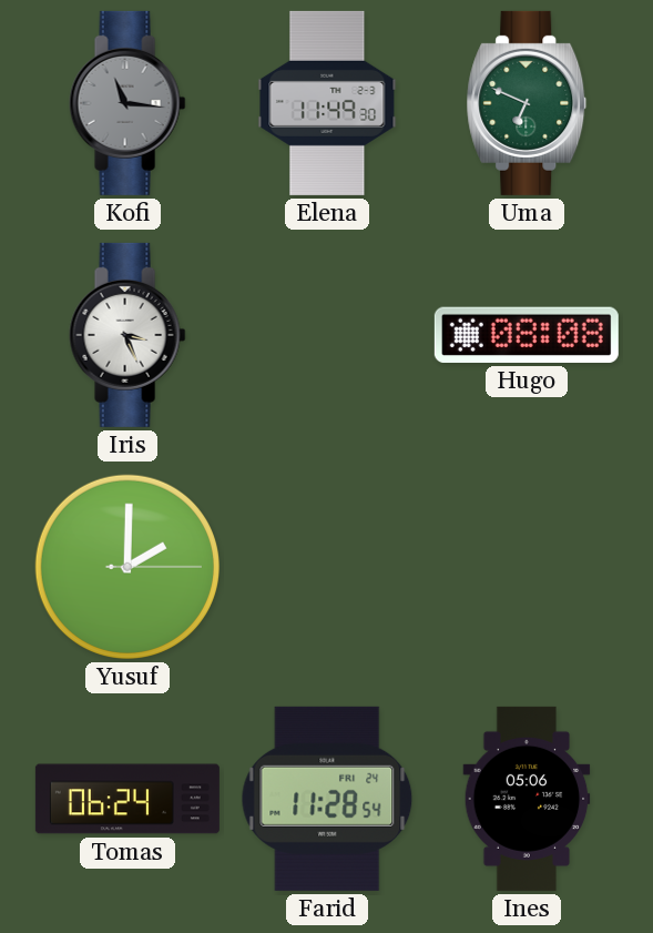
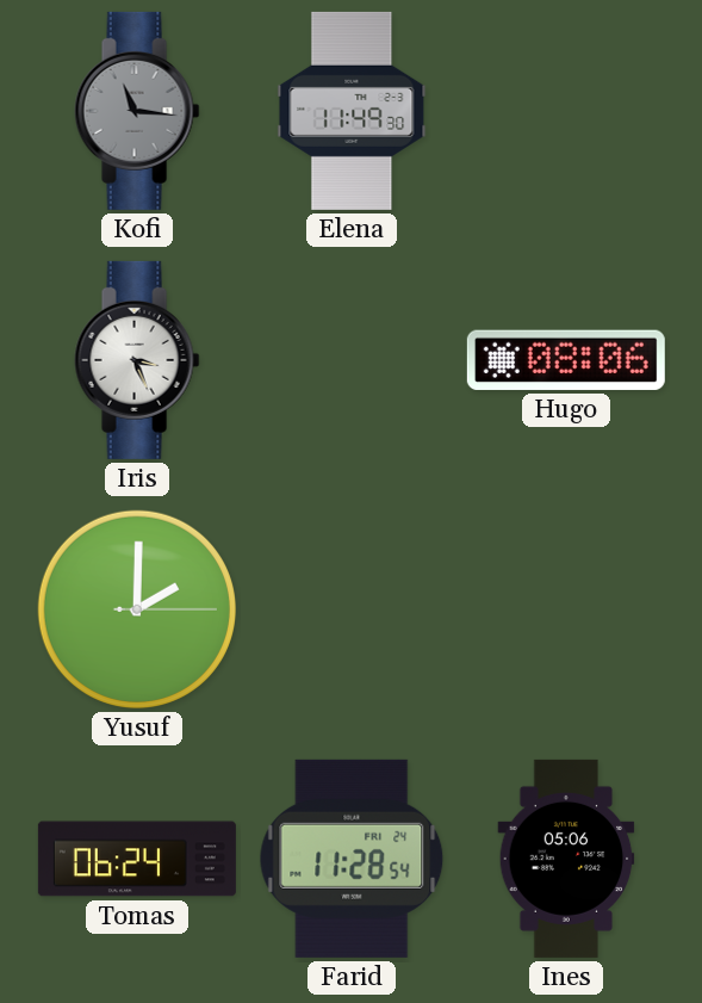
Uma: 6:49 -> none (527, 103)
Hugo: 08:08 -> 08:06 (566, 360)
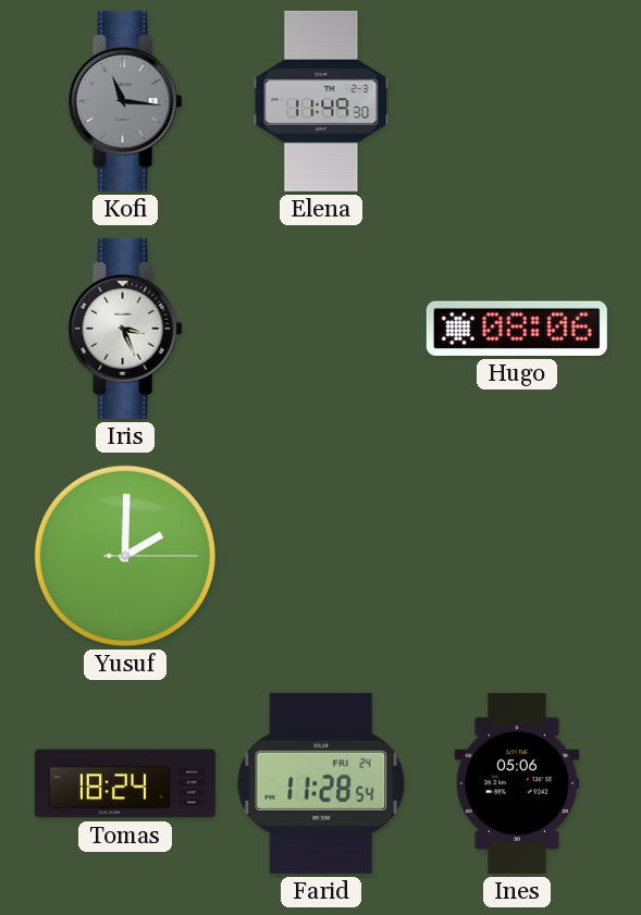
Tomas: 06:24 -> 18:24 (125, 783)
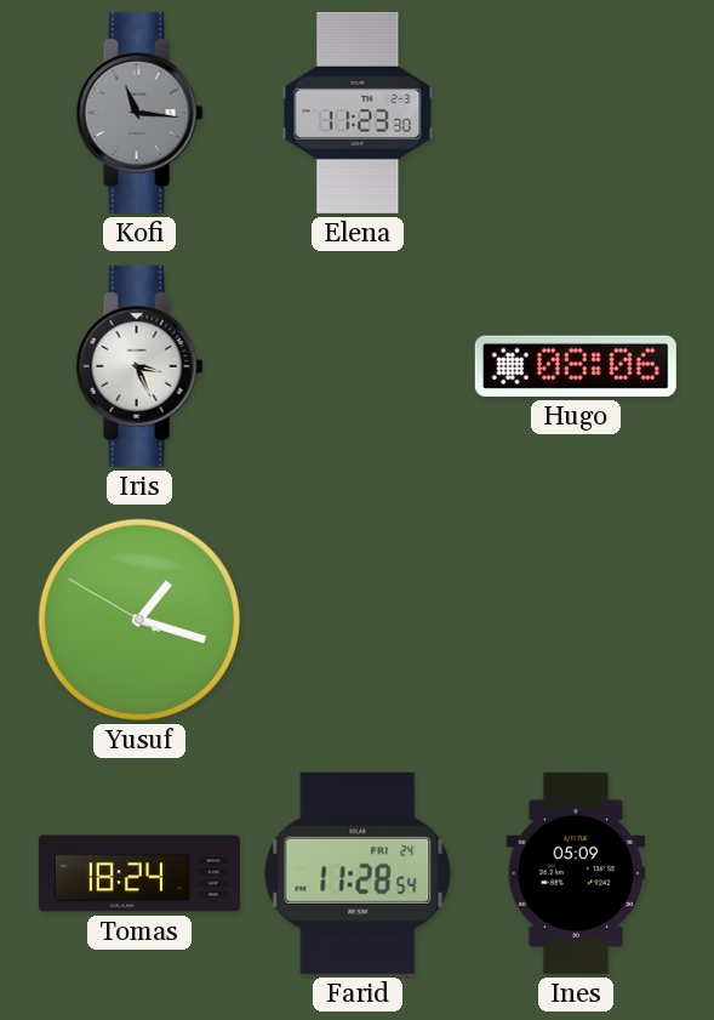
Elena: 11:49 -> 11:23 (358, 113)
Yusuf: 2:00 -> 1:17 (139, 620)
Ines: 05:06 -> 05:09 (576, 873)
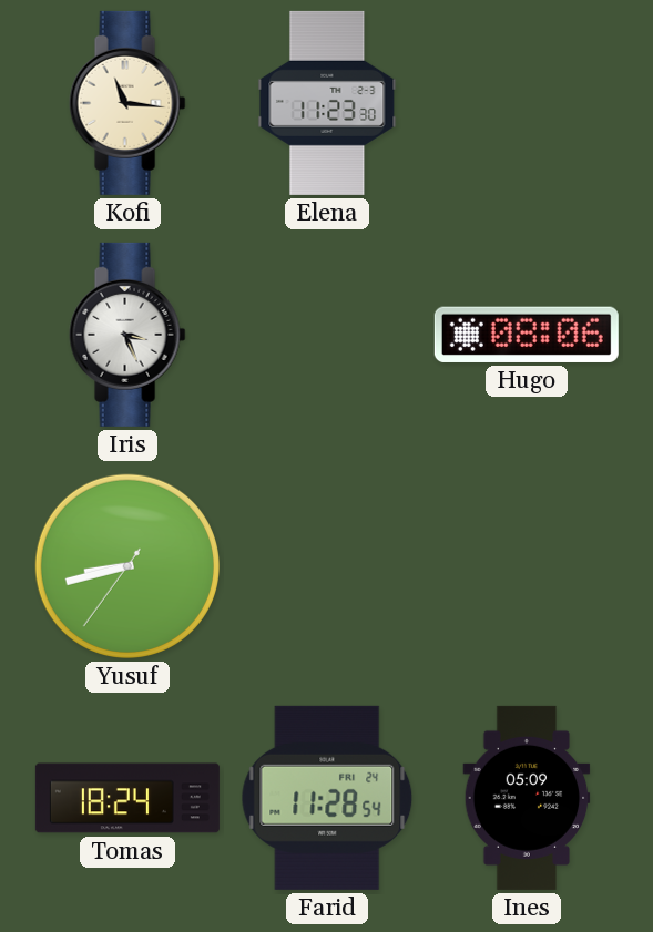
Kofi dial: grey -> cream (127, 103)
Yusuf: 1:17 -> 8:42 (127, 566)
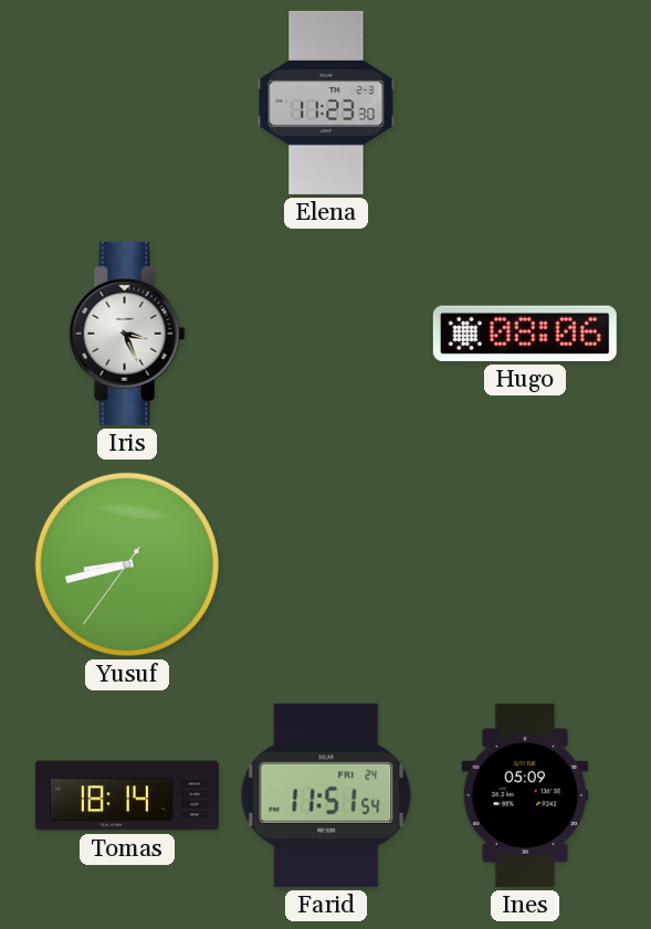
Kofi: 11:16 -> none (127, 103)
Tomas: 18:24 -> 18:14 (127, 795)
Farid: 11:28 -> 11:51 (326, 795)
